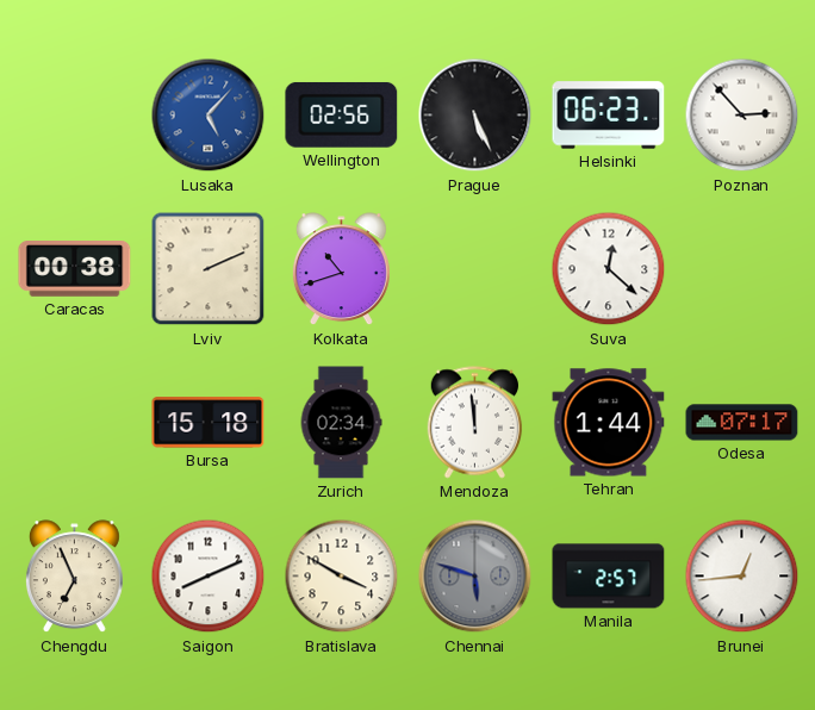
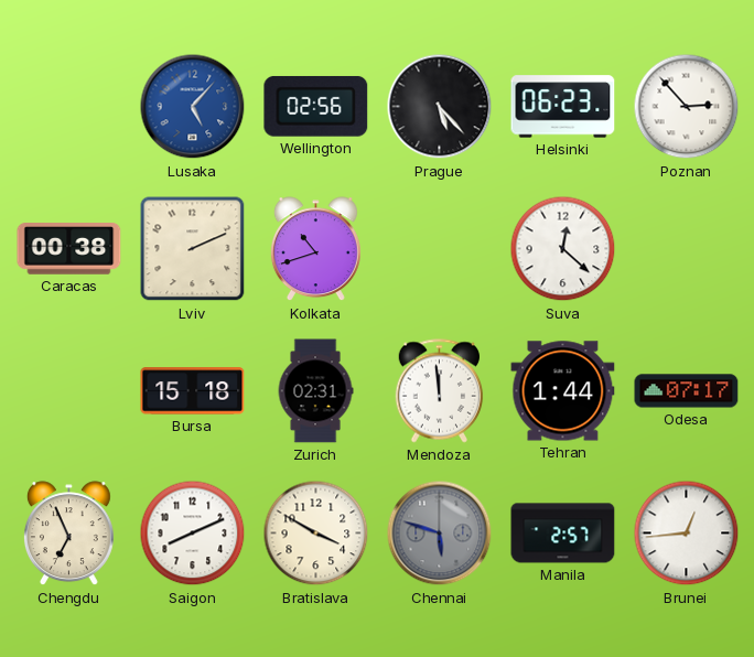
Prague: 5:26 -> 5:23 (440, 107)
Zurich: 02:34 -> 02:31 (315, 391)
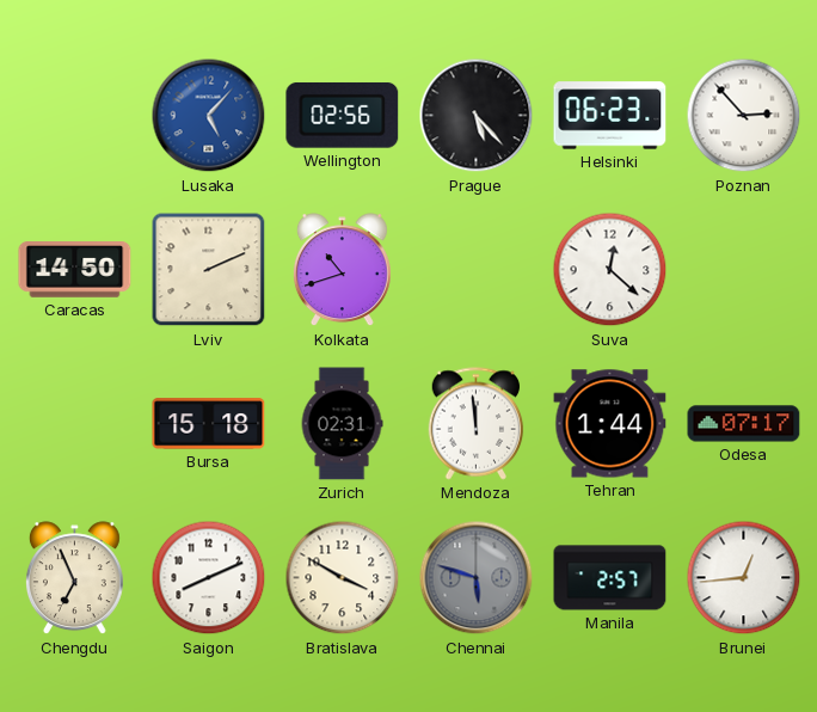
Caracas: 00:38 -> 14:50 (75, 270)
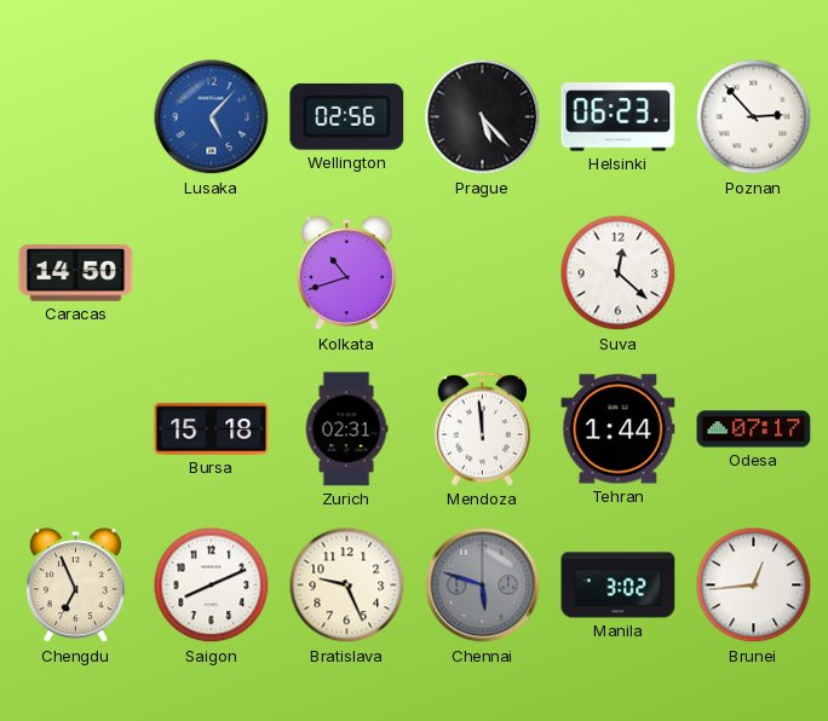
Lviv: 2:11 -> none (209, 270)
Bratislava: 3:50 -> 9:26 (347, 586)
Manila: 2:57 -> 3:02 (619, 586)
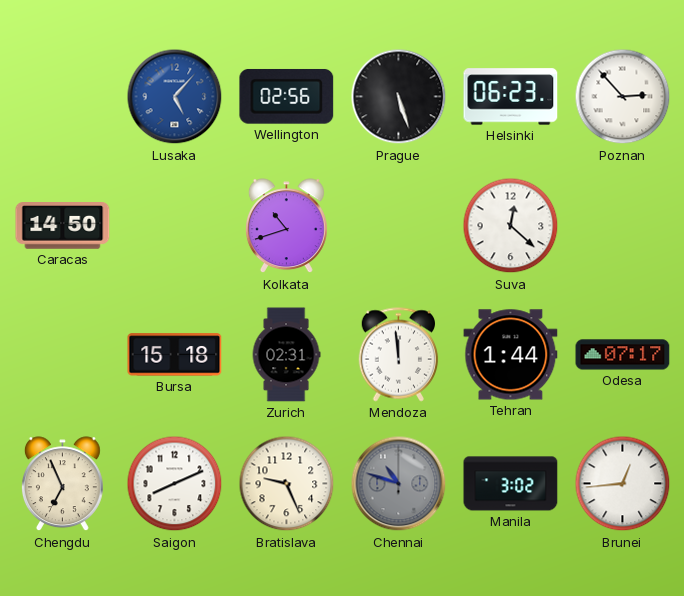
Prague: 5:23 -> 5:27 (399, 97)
Chennai: 5:48 -> 10:48 (399, 484)
